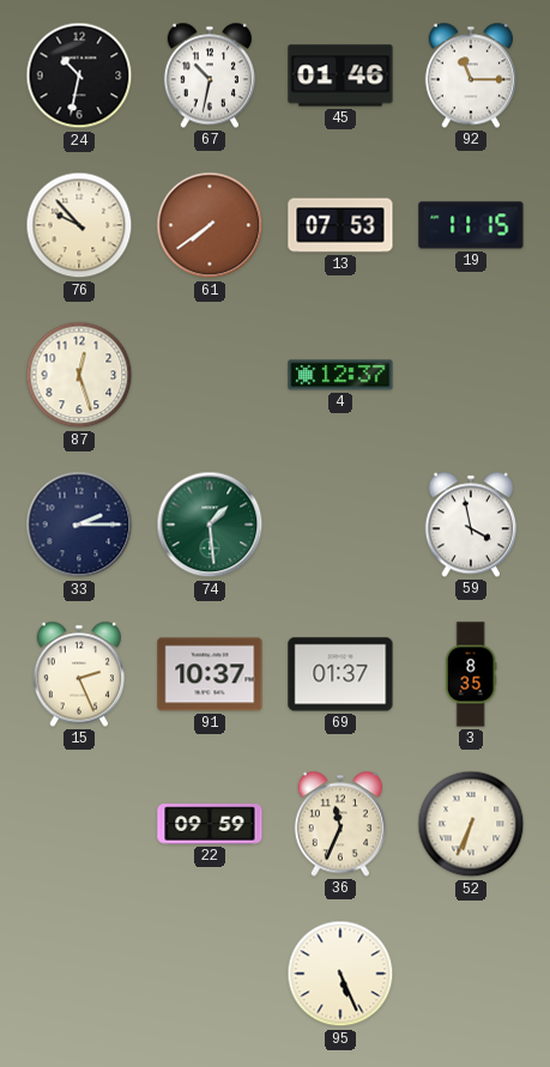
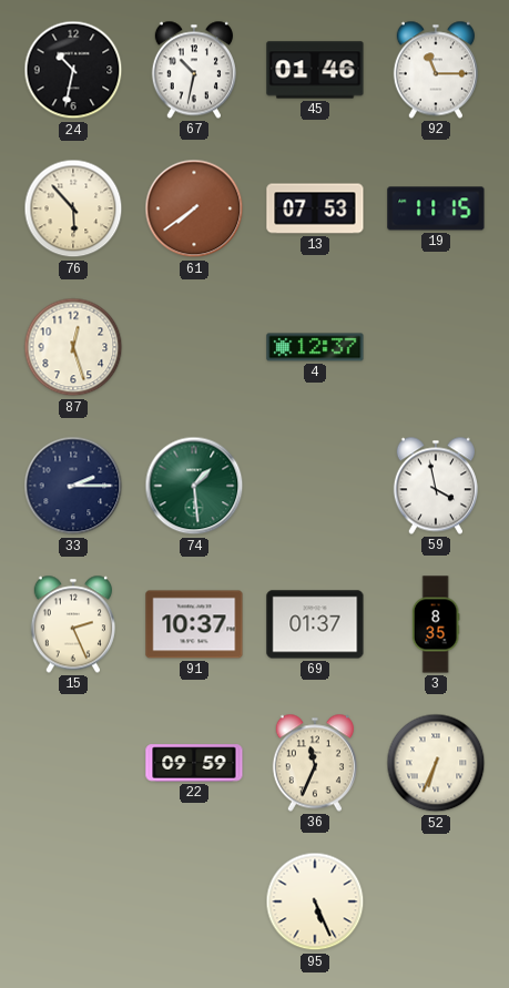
76: 9:53 -> 5:53 (73, 208)
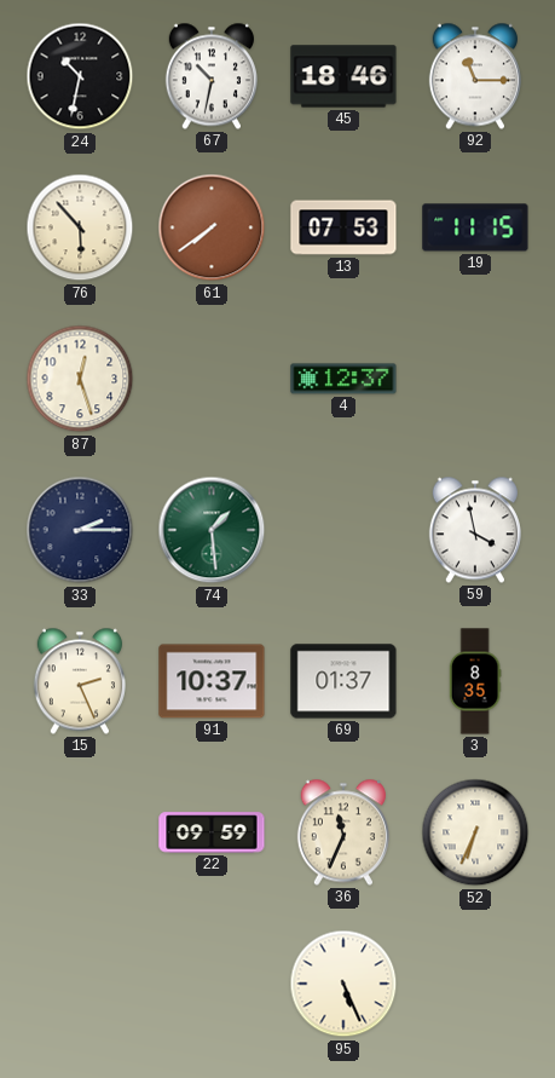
45: 01:46 -> 18:46 (343, 76)
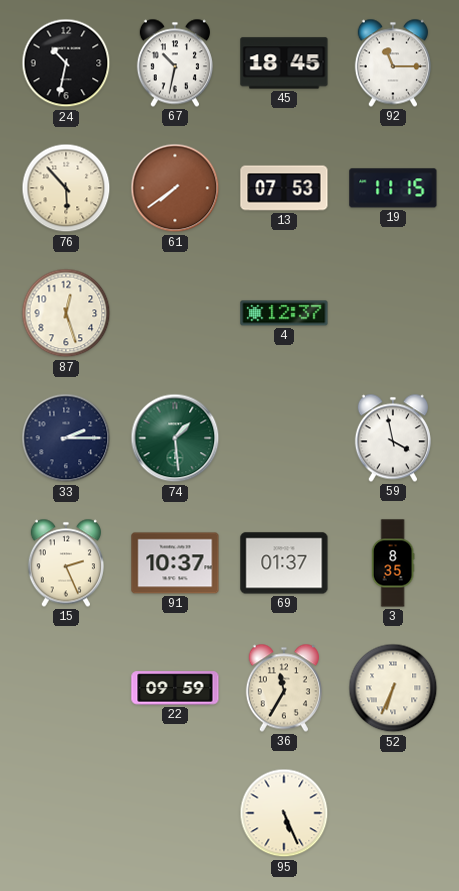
45: 18:46 -> 18:45 (284, 63)
36: 11:34 -> 11:35 (284, 688)
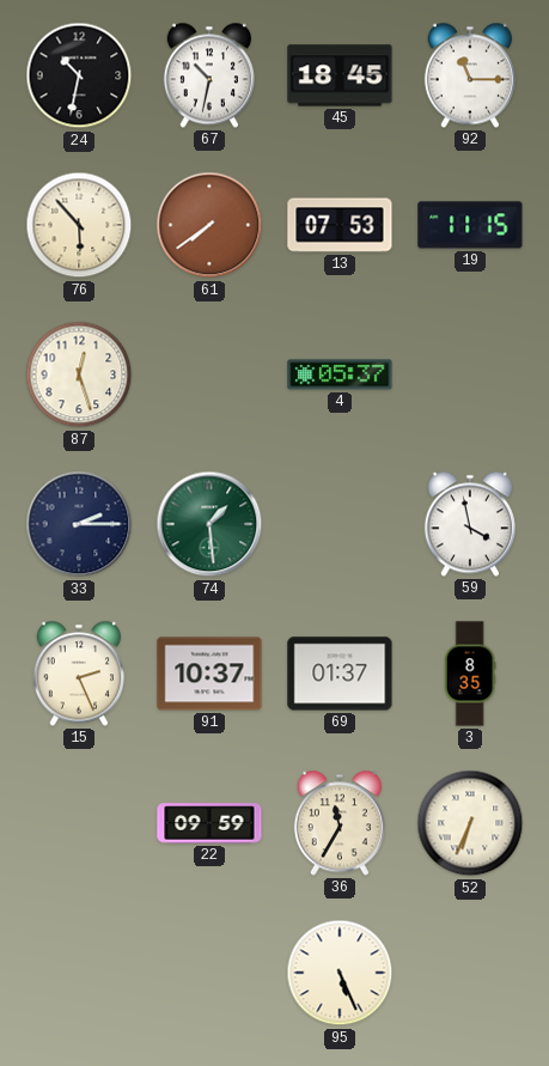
4: 12:37 -> 05:37 (340, 374)
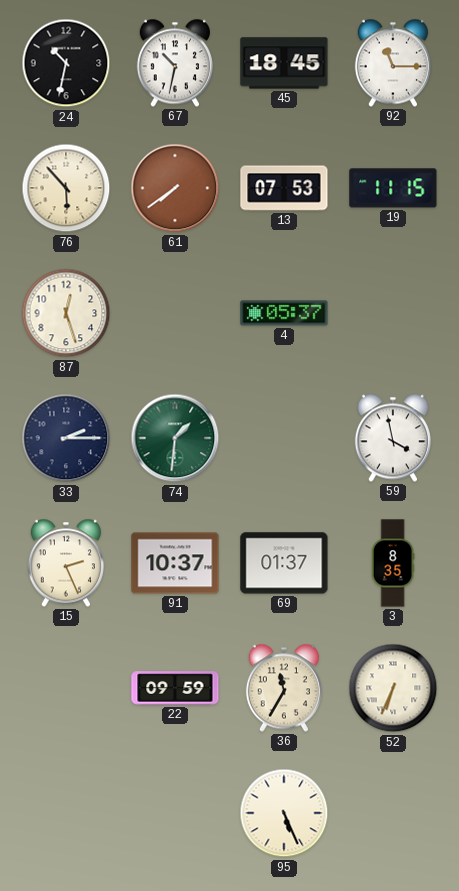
74: 1:29 -> 1:31 (175, 438)
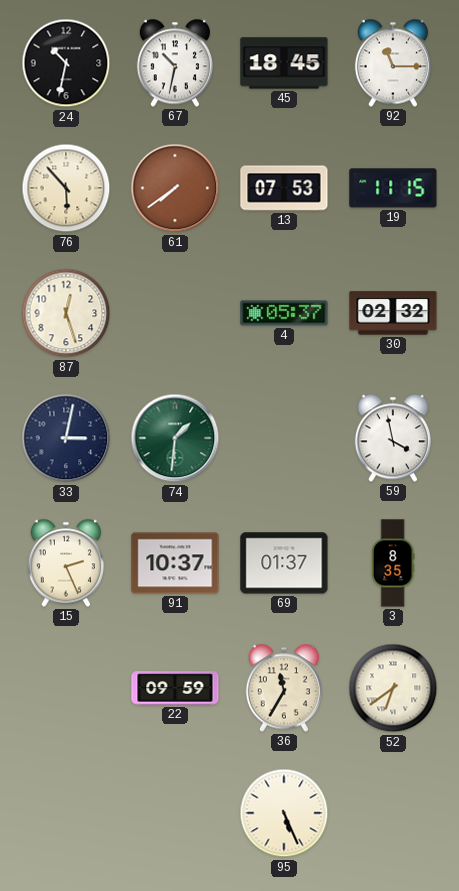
30: none -> 02:32 (393, 313)
33: 2:15 -> 3:02 (66, 438)
52: 6:34 -> 6:39 (393, 688)
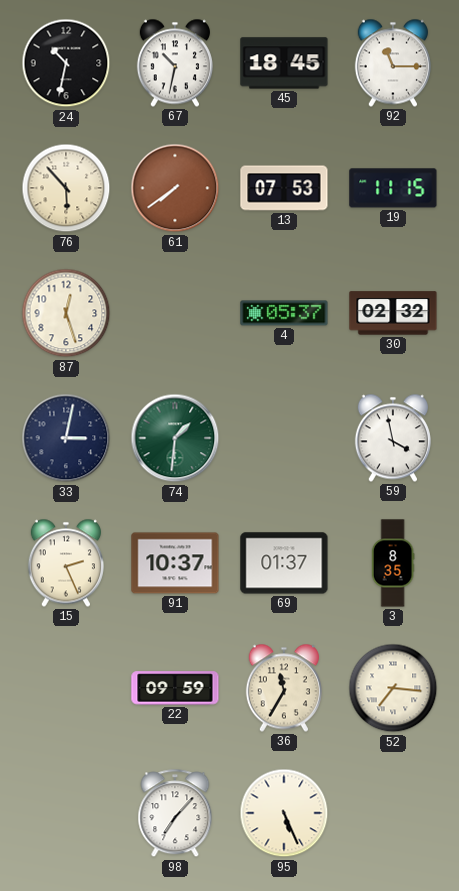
52: 6:39 -> 7:16 (393, 688)
98: none -> 7:07 (175, 814)
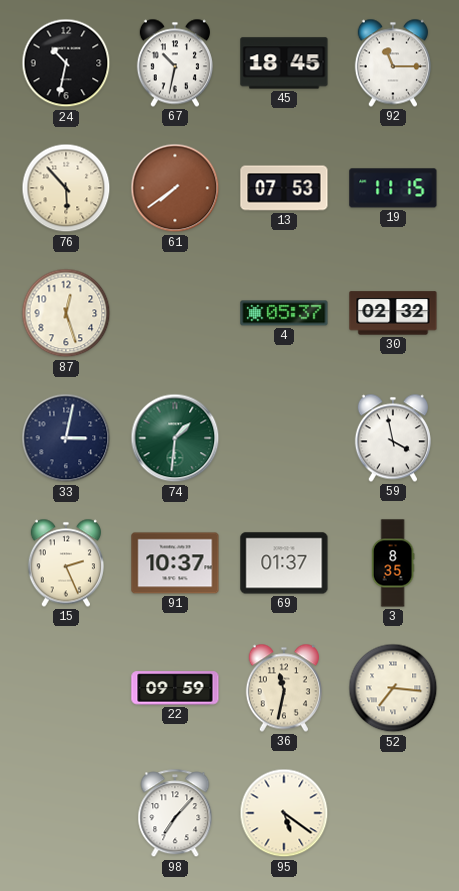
36: 11:35 -> 11:32 (284, 688)
95: 5:26 -> 5:21 (284, 813)
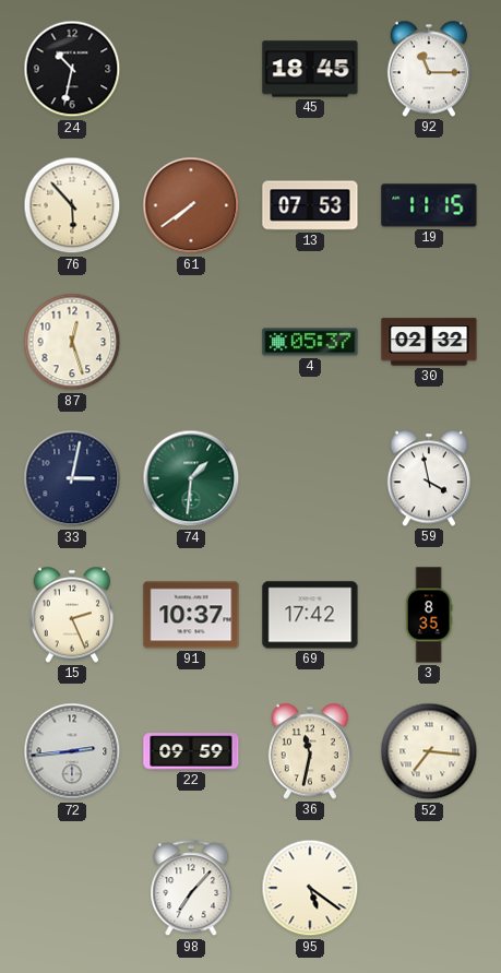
67: 10:32 -> none (175, 63)
69: 01:37 -> 17:42 (310, 615)
72: none -> 2:44 (72, 751)
